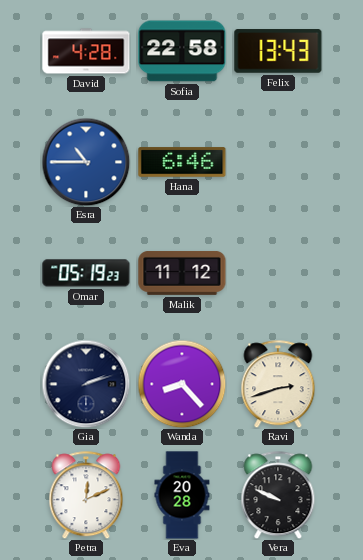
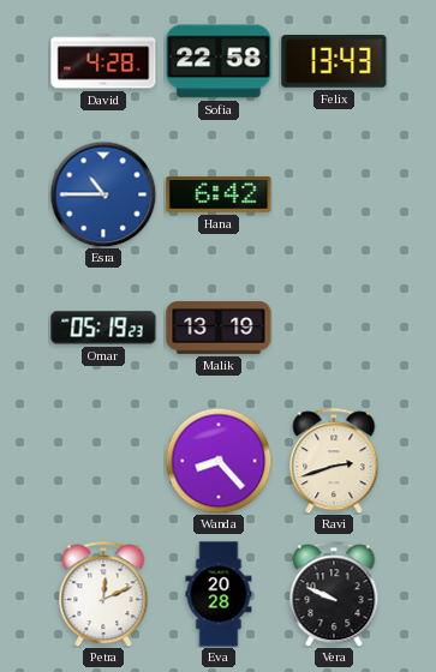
Hana: 6:46 -> 6:42 (219, 194)
Malik: 11:12 -> 13:19 (219, 329)
Gia: 2:12 -> none (86, 384)
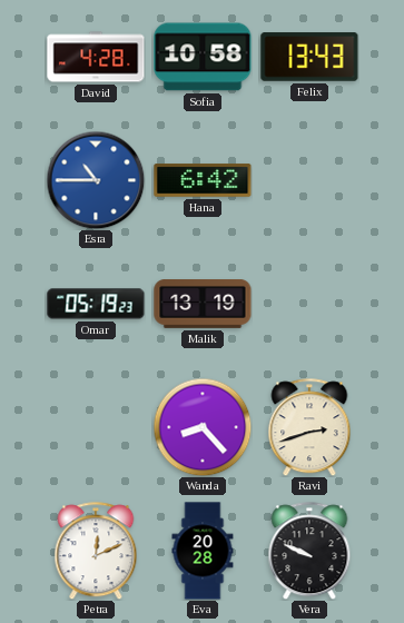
Sofia: 22:58 -> 10:58 (203, 57)
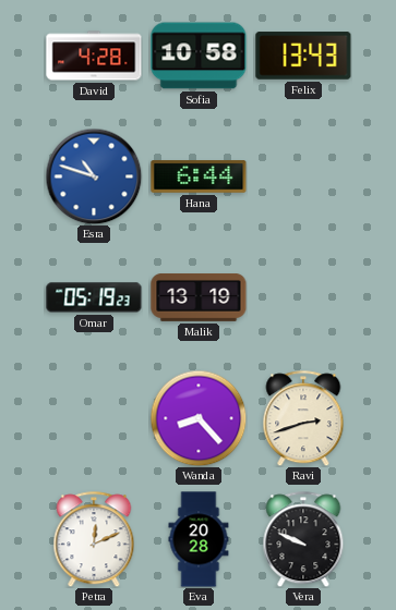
Esra: 10:45 -> 10:48 (94, 176)
Hana: 6:42 -> 6:44 (199, 176)
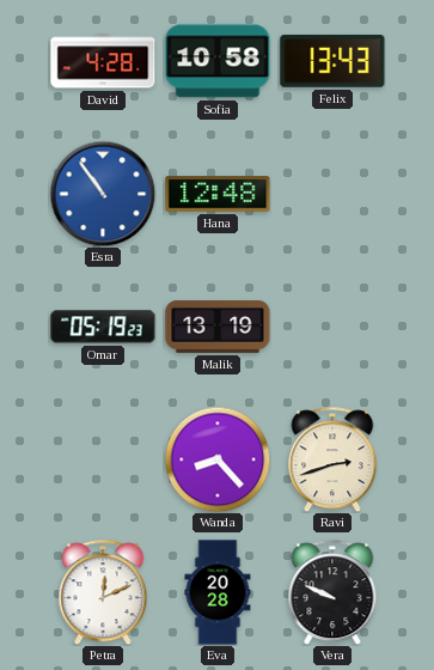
Esra: 10:48 -> 10:54 (103, 194)
Hana: 6:44 -> 12:48 (218, 194)
